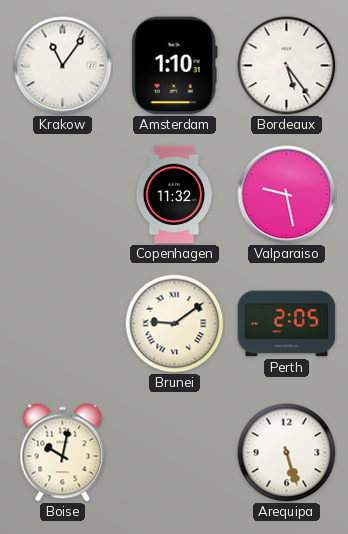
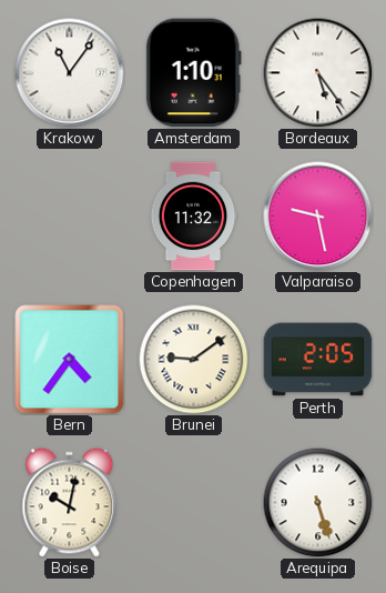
Bern: none -> 4:36 (70, 360)
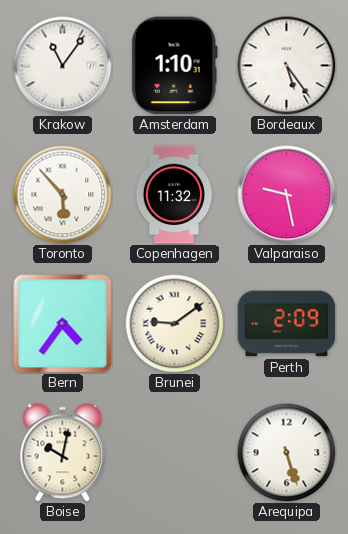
Toronto: none -> 5:53 (63, 195)
Perth: 2:05 -> 2:09 (287, 324)
